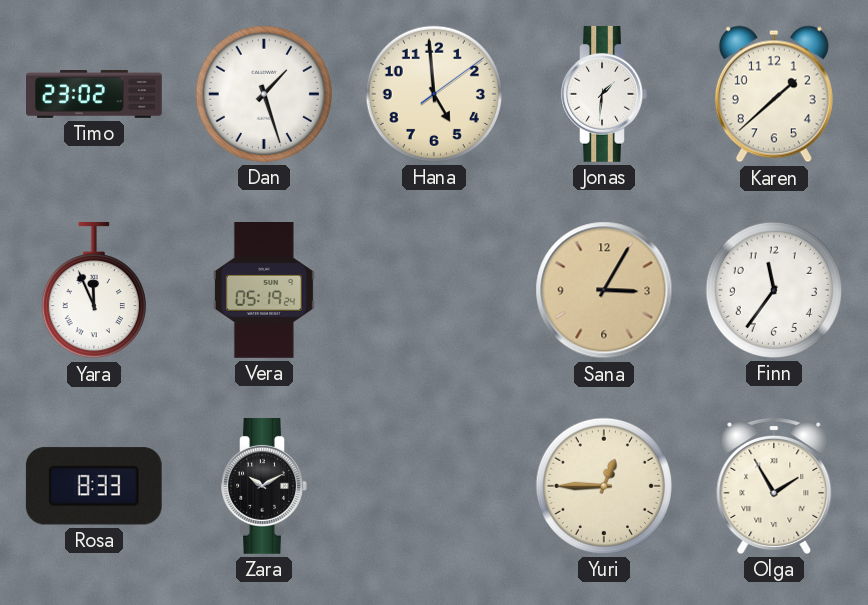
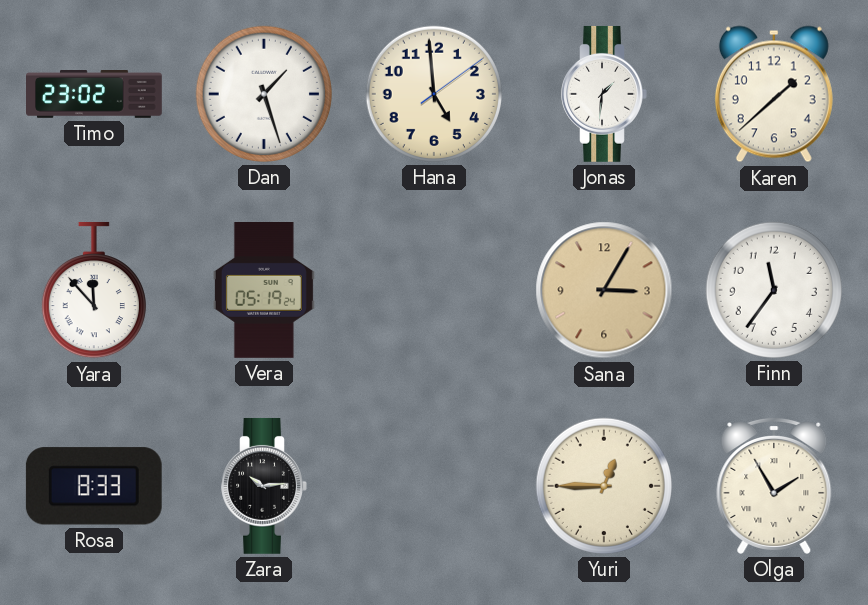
Yara: 11:56 -> 11:53 (94, 290)
Zara: 10:10 -> 10:14 (264, 486)
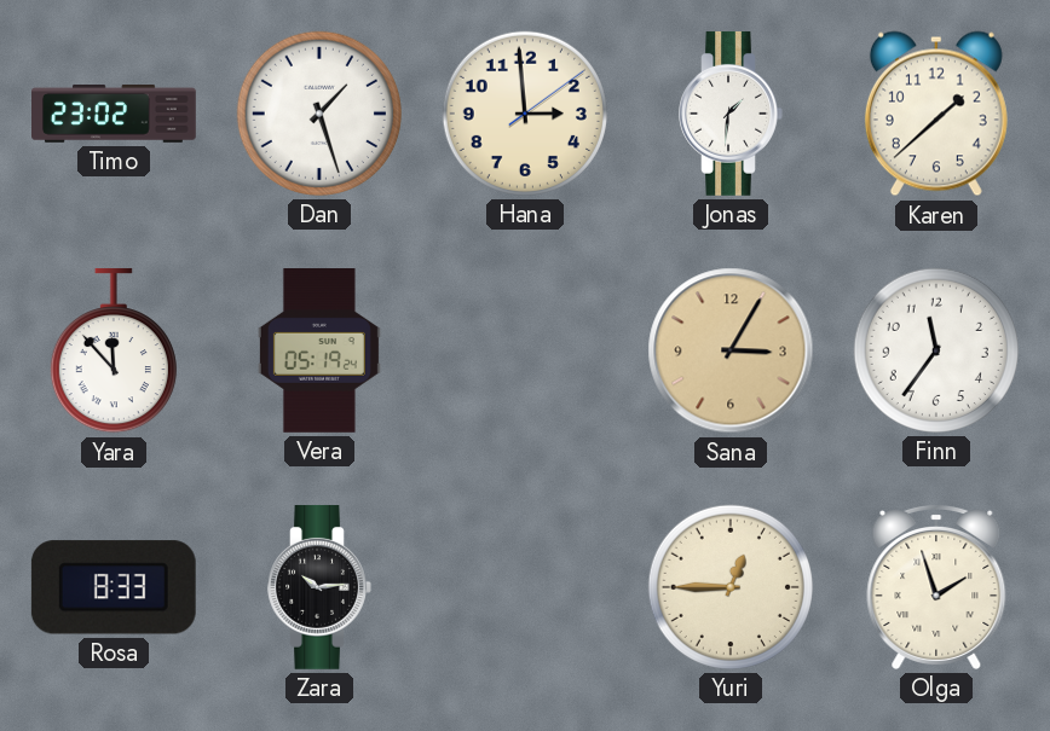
Hana: 4:59 -> 2:59 (525, 114)
Olga: 1:55 -> 1:57 (936, 586)
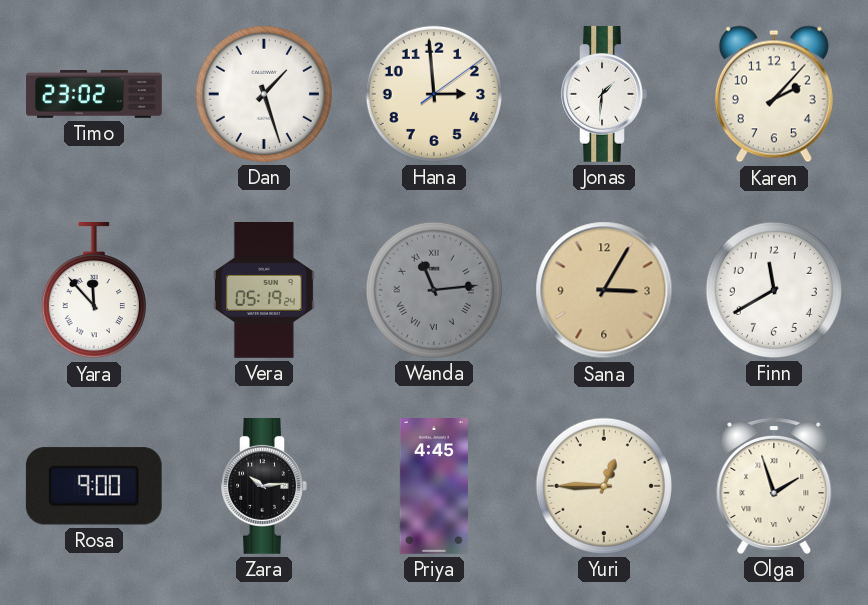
Karen: 1:38 -> 2:07 (774, 94)
Wanda: none -> 11:14 (434, 290)
Finn: 11:36 -> 11:40 (774, 290)
Rosa: 8:33 -> 9:00 (94, 486)
Priya: none -> 4:45 (434, 487)
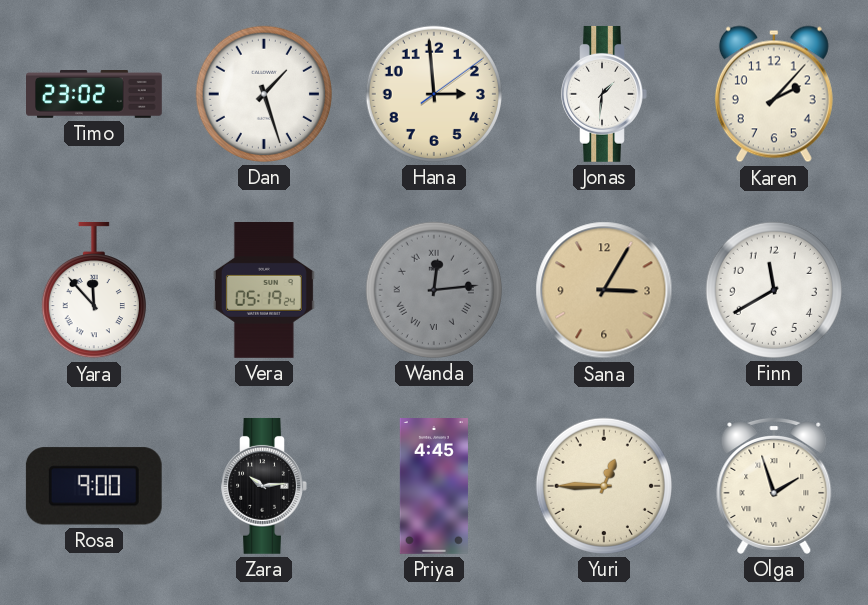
Wanda: 11:14 -> 12:14 (434, 290)
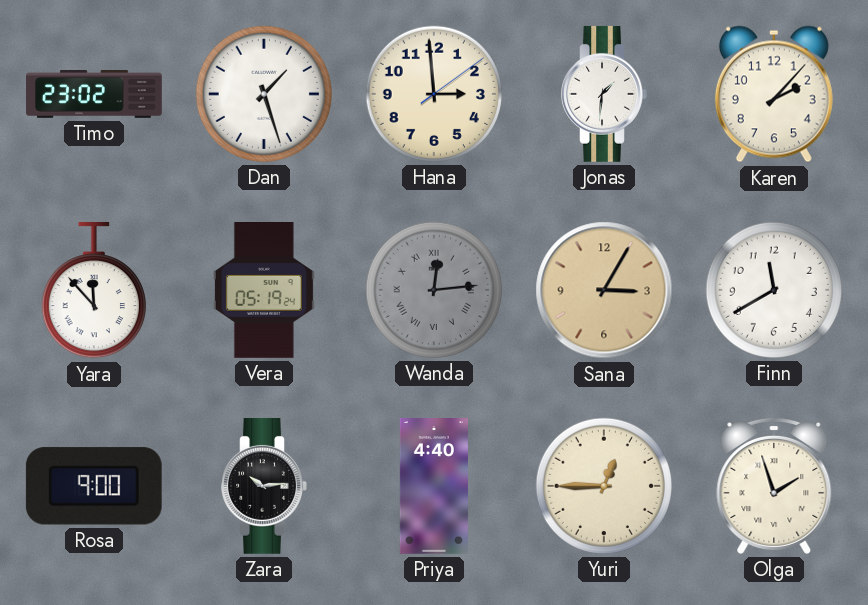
Priya: 4:45 -> 4:40 (434, 487)
